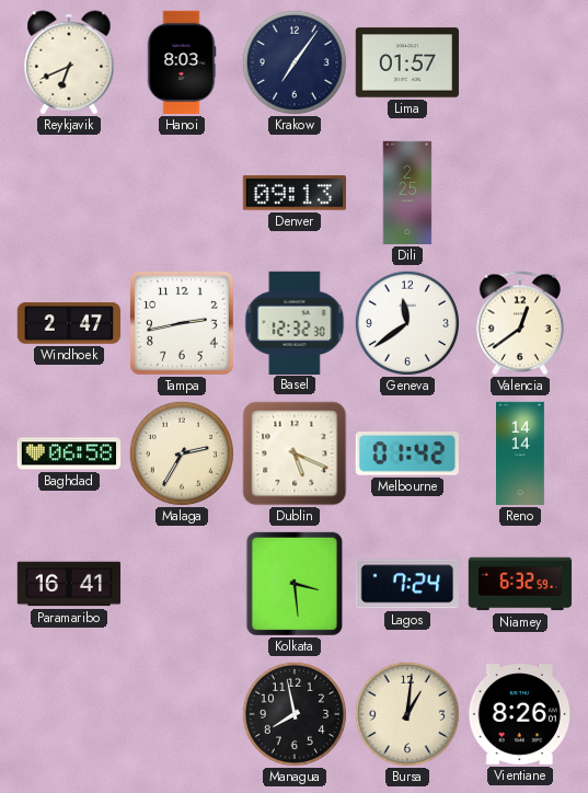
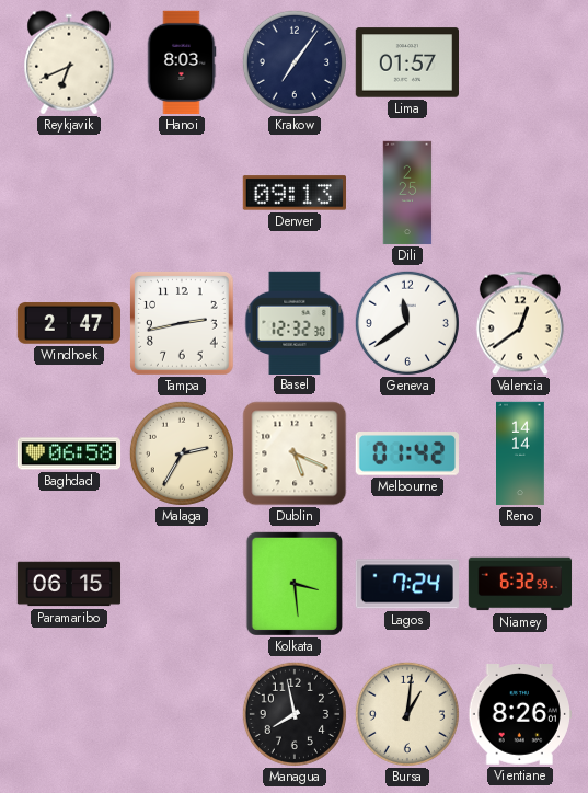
Paramaribo: 16:41 -> 06:15 (69, 584)
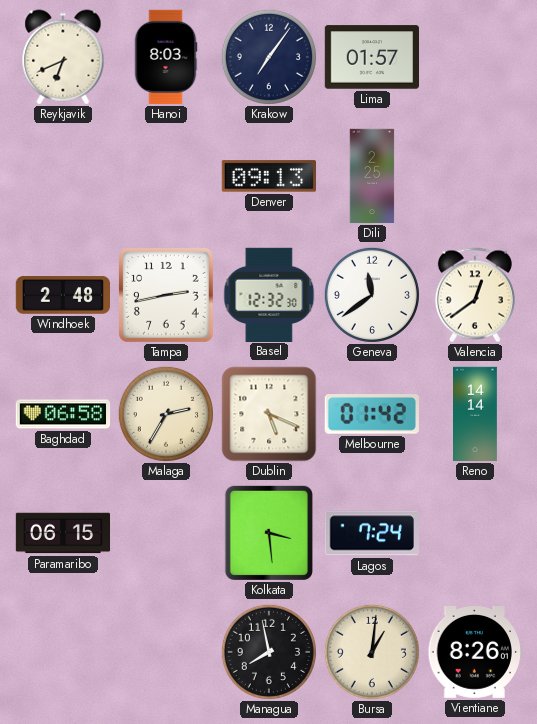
Windhoek: 2:47 -> 2:48 (62, 295)
Niamey: 6:32 -> none (520, 584)
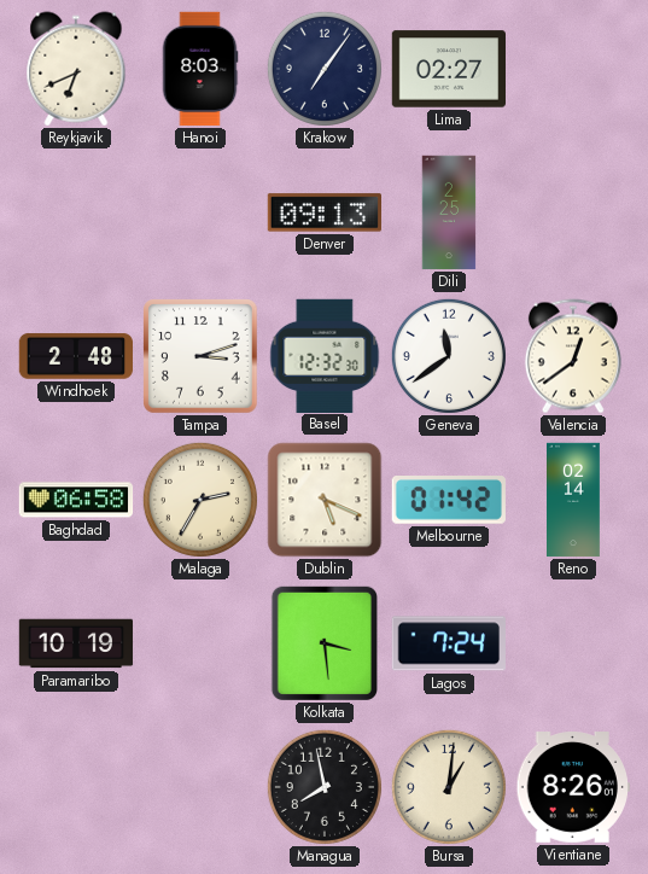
Lima: 01:57 -> 02:27 (449, 69)
Tampa: 2:43 -> 3:12 (200, 356)
Reno: 14:14 -> 02:14 (574, 500)
Paramaribo: 06:15 -> 10:19 (76, 643)
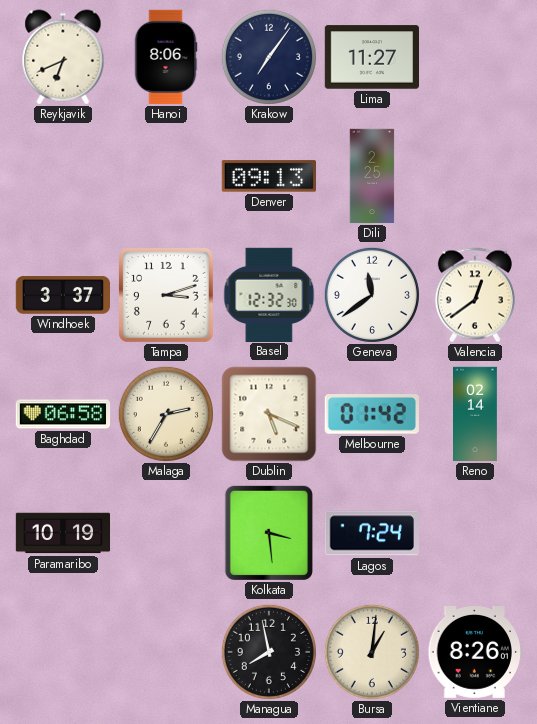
Hanoi: 8:03 -> 8:06 (166, 57)
Lima: 02:27 -> 11:27 (372, 57)
Windhoek: 2:48 -> 3:37 (62, 295)
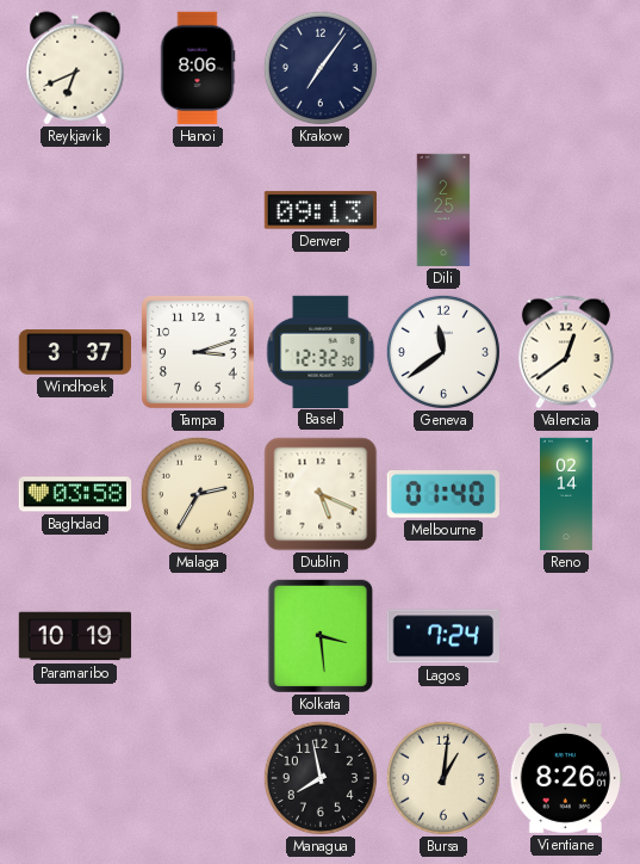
Lima: 11:27 -> none (372, 57)
Baghdad: 06:58 -> 03:58 (75, 494)
Melbourne: 01:42 -> 01:40 (443, 495)
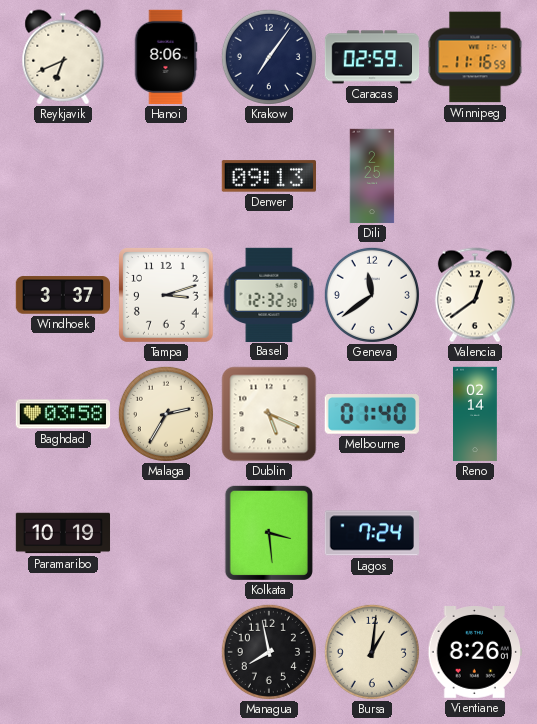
Caracas: none -> 02:59 (372, 57)
Winnipeg: none -> 11:16 (475, 57)
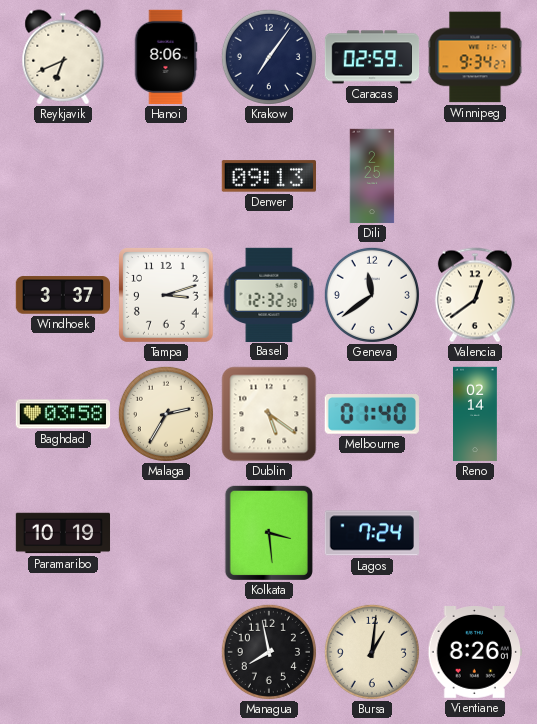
Winnipeg: 11:16 -> 9:34 (475, 57)
Dublin: 5:19 -> 5:21 (269, 414)
